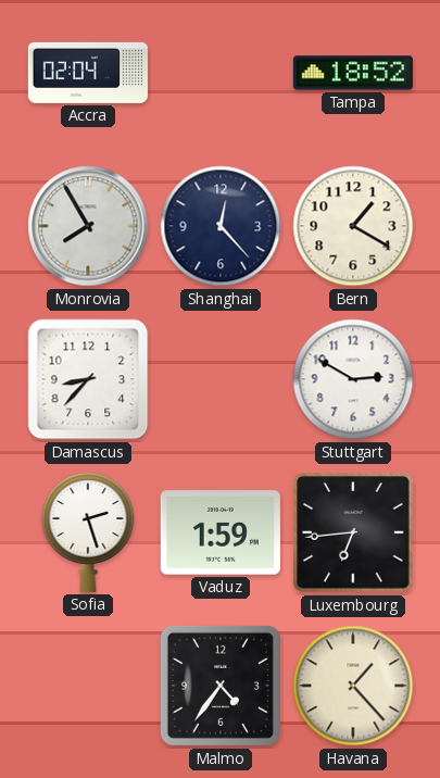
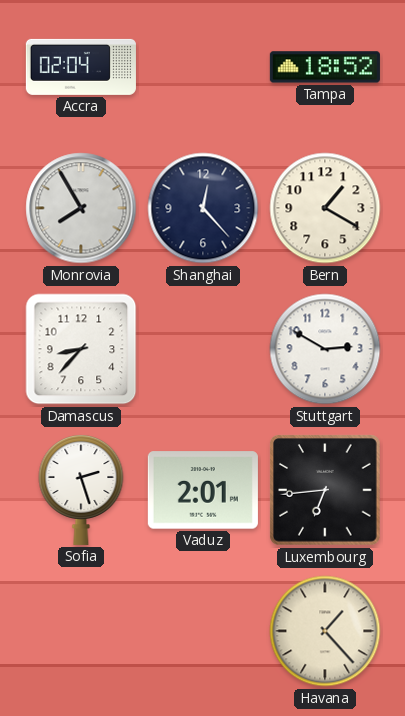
Vaduz: 1:59 -> 2:01 (203, 490)
Malmo: 4:36 -> none (221, 686)
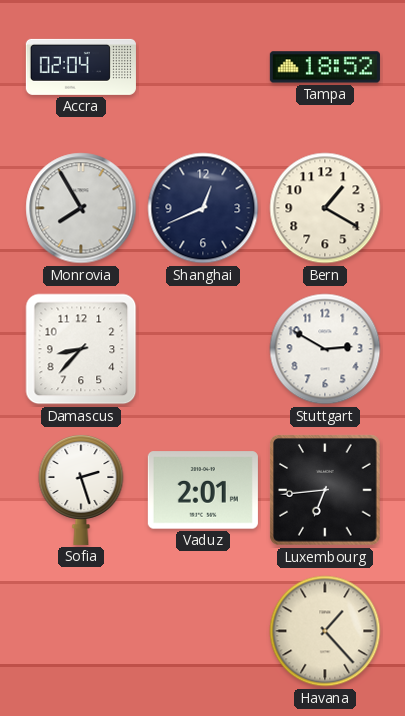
Shanghai: 12:23 -> 12:41 (203, 208)
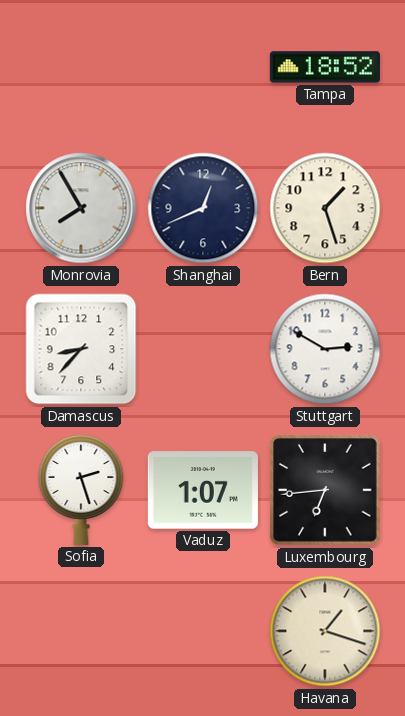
Accra: 02:04 -> none (81, 67)
Bern: 1:20 -> 1:27 (325, 208)
Vaduz: 2:01 -> 1:07 (203, 490)
Havana: 1:23 -> 1:18 (325, 631)
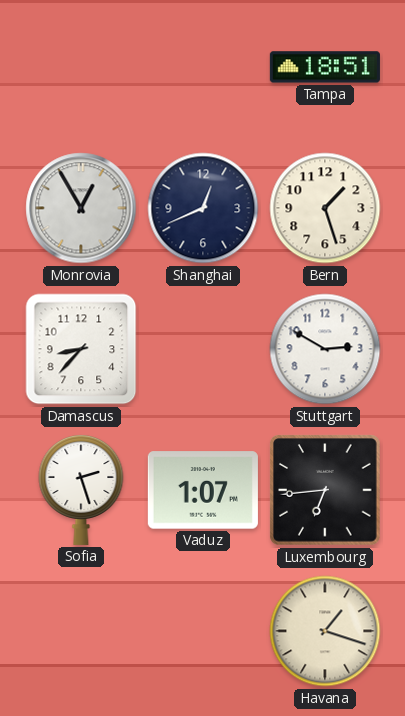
Tampa: 18:52 -> 18:51 (325, 67)
Monrovia: 7:55 -> 12:55 (81, 208)
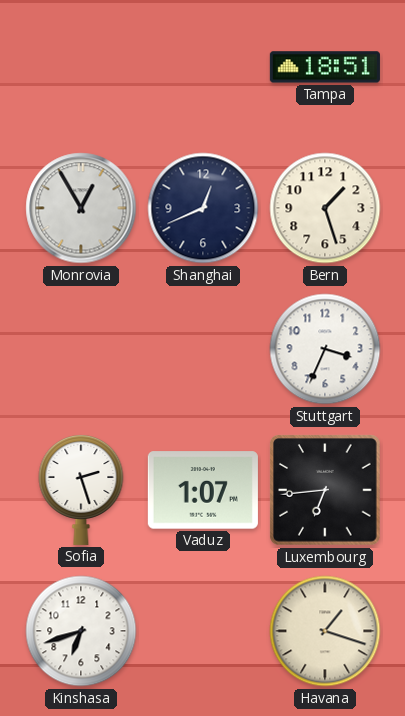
Damascus: 8:37 -> none (81, 349)
Stuttgart: 2:50 -> 3:34 (325, 349)
Kinshasa: none -> 6:42 (81, 631)
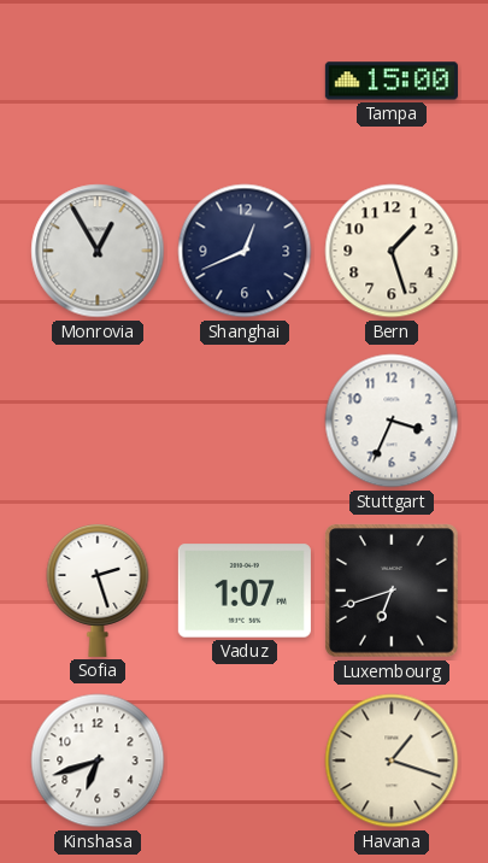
Tampa: 18:51 -> 15:00 (392, 81)
Luxembourg: 6:44 -> 6:42 (393, 591)
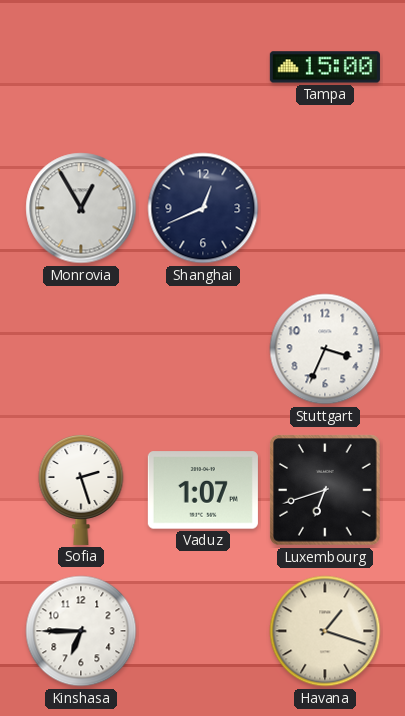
Bern: 1:27 -> none (392, 251)
Kinshasa: 6:42 -> 6:45 (81, 631)
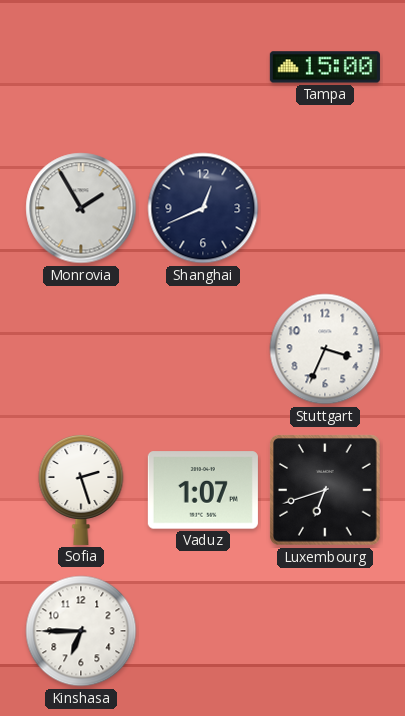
Monrovia: 12:55 -> 1:55 (81, 208)
Havana: 1:18 -> none (325, 631)
